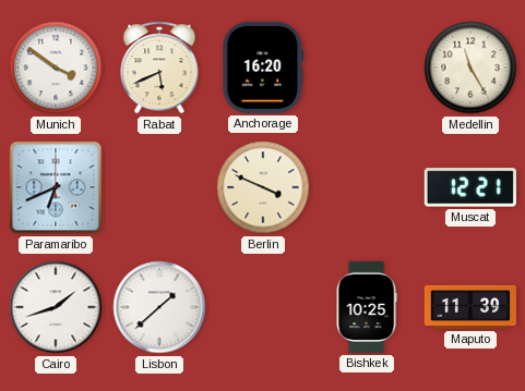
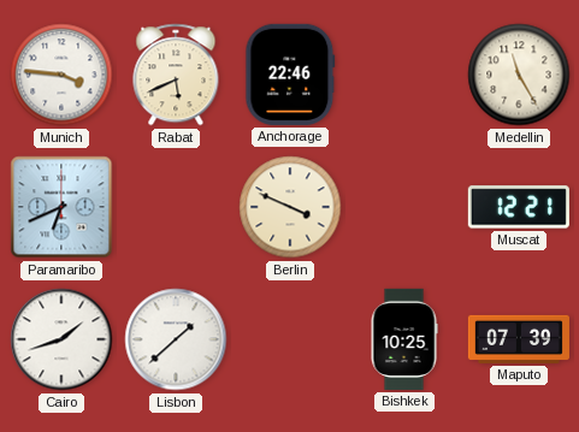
Munich: 3:51 -> 3:46 (61, 75)
Anchorage: 16:20 -> 22:46 (290, 75)
Maputo: 11:39 -> 07:39 (519, 339)
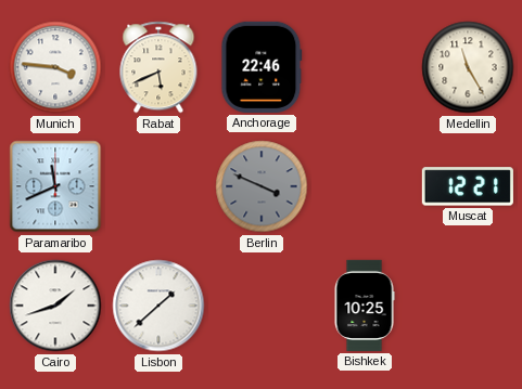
Paramaribo: 6:41 -> 11:41 (55, 186)
Berlin dial: cream -> grey (262, 186)
Maputo: 07:39 -> none (519, 339)
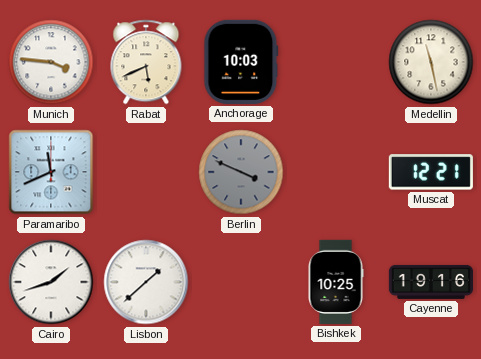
Anchorage: 22:46 -> 10:03 (241, 62)
Medellin: 11:25 -> 11:28 (431, 62)
Cayenne: none -> 19:16 (430, 282)
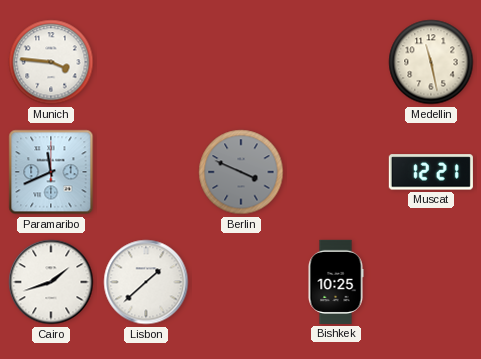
Rabat: 5:41 -> none (146, 62)
Anchorage: 10:03 -> none (241, 62)
Cayenne: 19:16 -> none (430, 282)
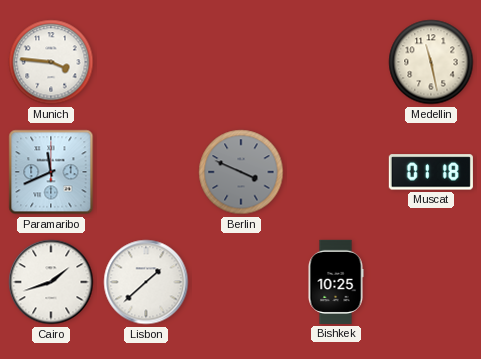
Muscat: 12:21 -> 01:18 (431, 172)
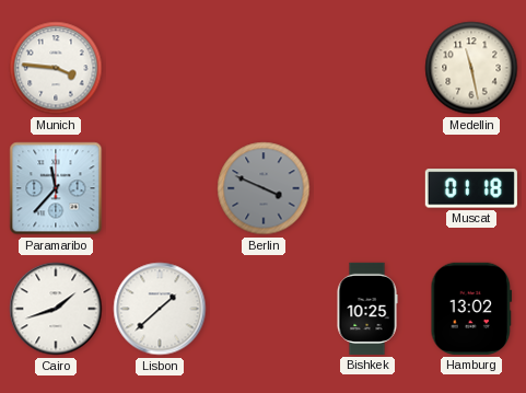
Paramaribo: 11:41 -> 11:37 (56, 188)
Hamburg: none -> 13:02 (471, 309)
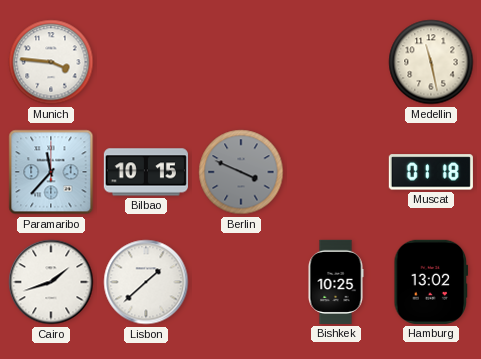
Bilbao: none -> 10:15 (146, 172)
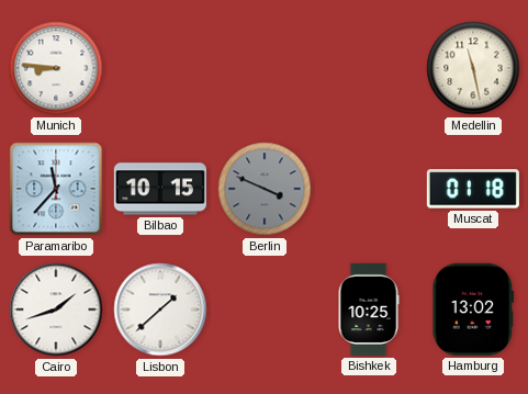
Munich: 3:46 -> 8:46 (56, 68)
